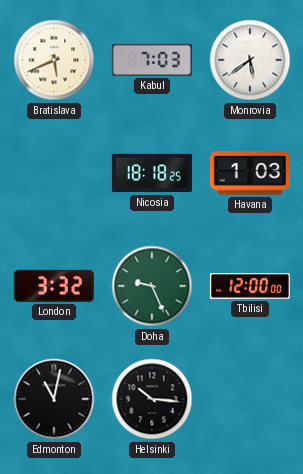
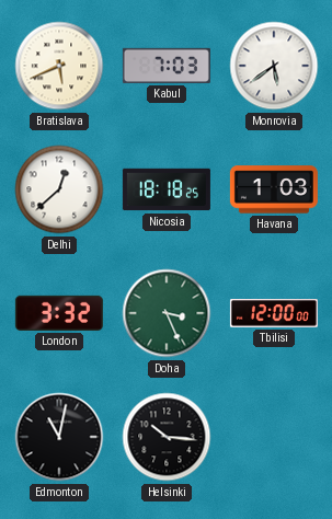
Delhi: none -> 12:38 (59, 189)
Doha: 9:26 -> 3:26 (167, 313)
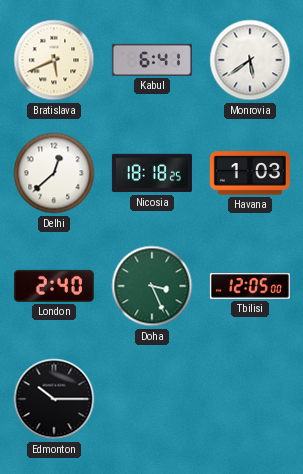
Kabul: 7:03 -> 6:41 (152, 60)
London: 3:32 -> 2:40 (54, 286)
Tbilisi: 12:00 -> 12:05 (250, 287)
Edmonton: 11:02 -> 10:15 (54, 399)
Helsinki: 10:16 -> none (167, 437)
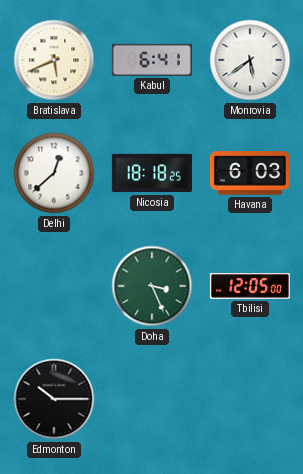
Havana: 1:03 -> 6:03 (250, 173)
London: 2:40 -> none (54, 286)
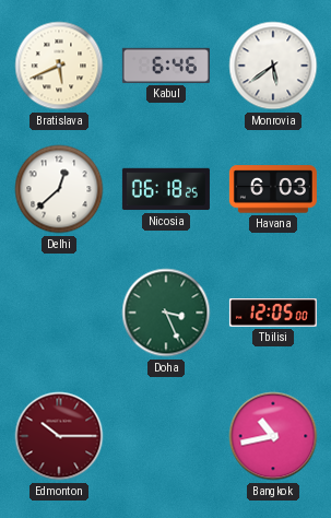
Kabul: 6:41 -> 6:46 (166, 66)
Nicosia: 18:18 -> 06:18 (166, 189)
Edmonton dial: black -> burgundy (59, 436)
Bangkok: none -> 10:43 (273, 436)
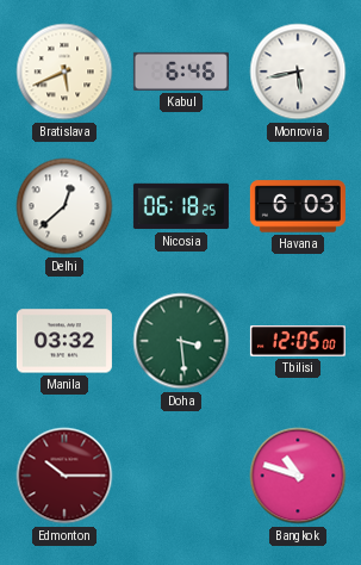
Monrovia: 5:39 -> 5:43 (298, 72)
Manila: none -> 03:32 (64, 341)
Doha: 3:26 -> 3:29 (181, 341)
Bangkok: 10:43 -> 10:48 (298, 476)
